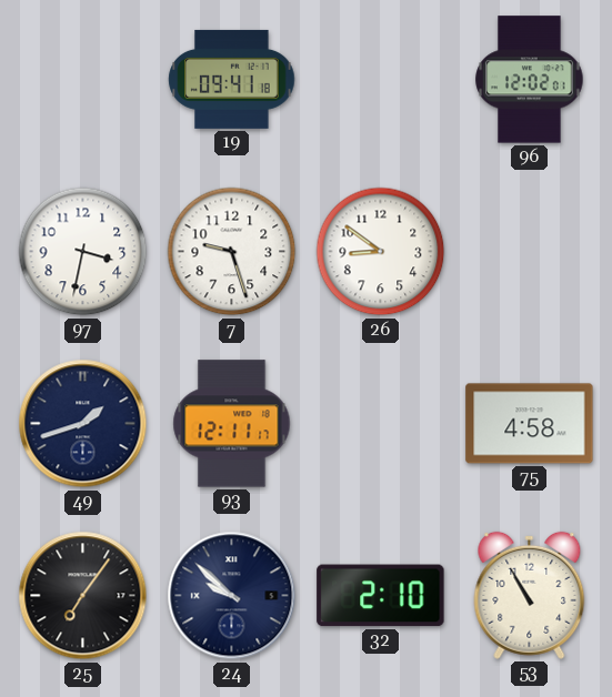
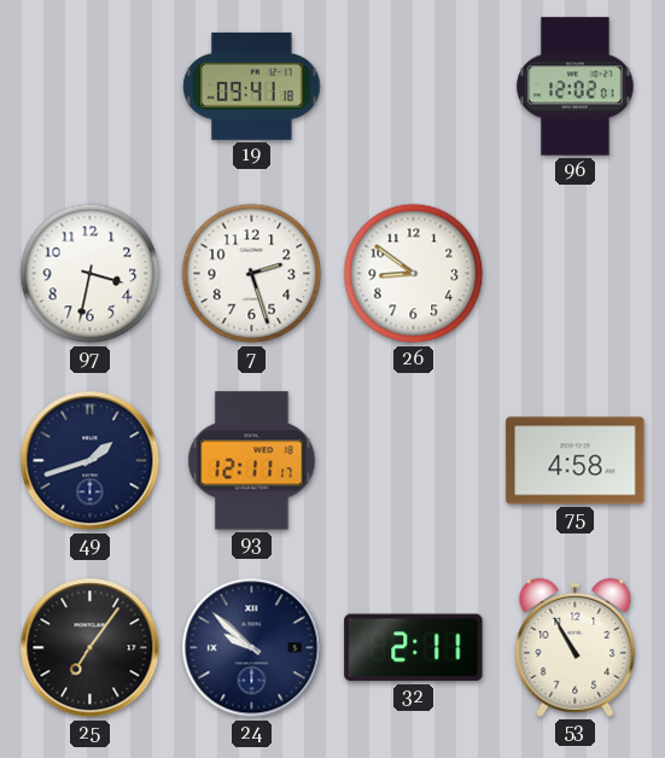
7: 9:27 -> 2:27 (252, 274)
32: 2:10 -> 2:11 (414, 648)
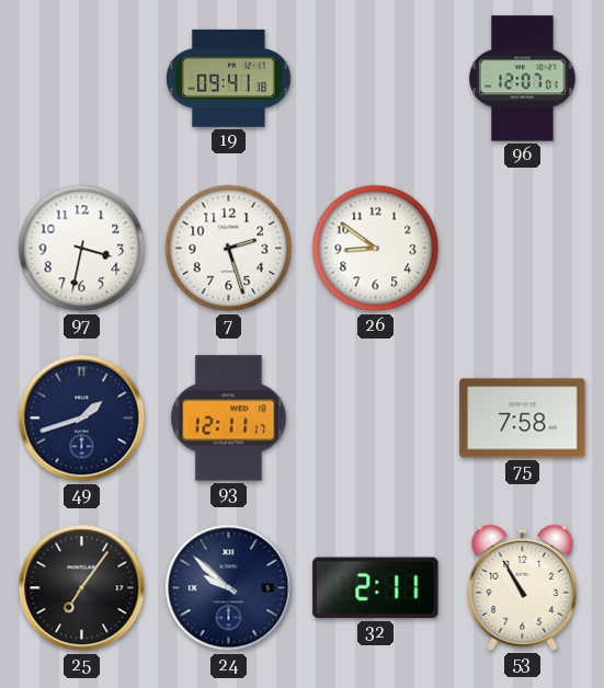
96: 12:02 -> 12:07 (523, 79)
75: 4:58 -> 7:58 (523, 418)
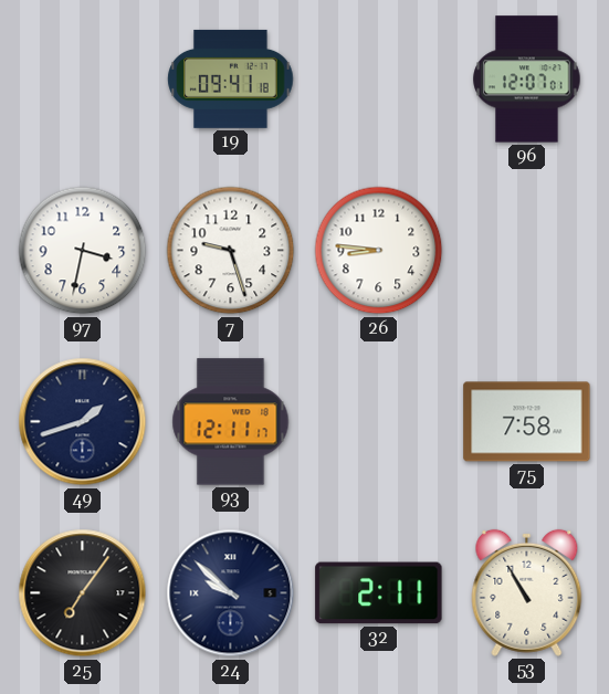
7: 2:27 -> 9:27 (231, 251)
26: 8:51 -> 8:46 (379, 251)
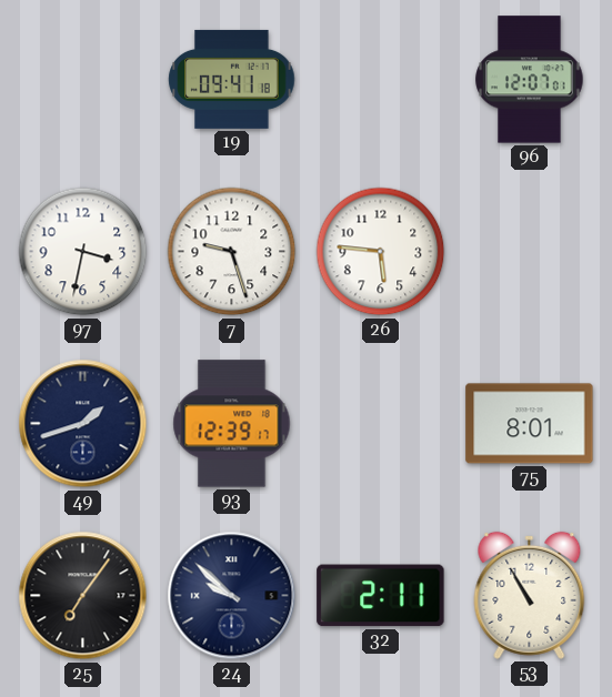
26: 8:46 -> 5:46 (381, 252)
93: 12:11 -> 12:39 (232, 424)
75: 7:58 -> 8:01 (530, 424)
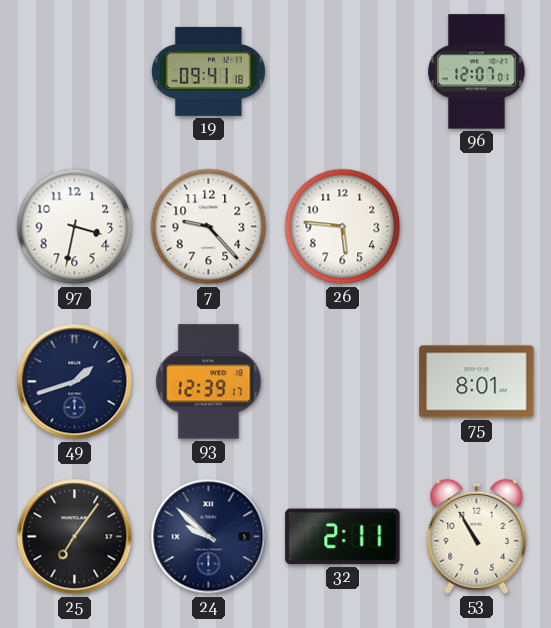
7: 9:27 -> 9:23 (209, 227)
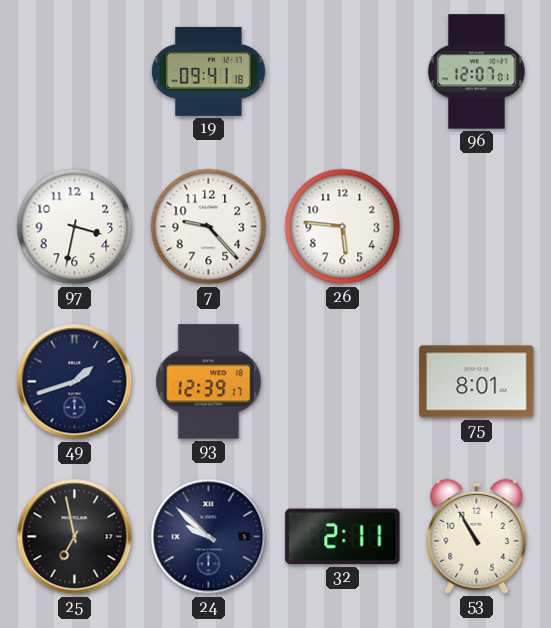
25: 7:06 -> 6:58 (75, 537)
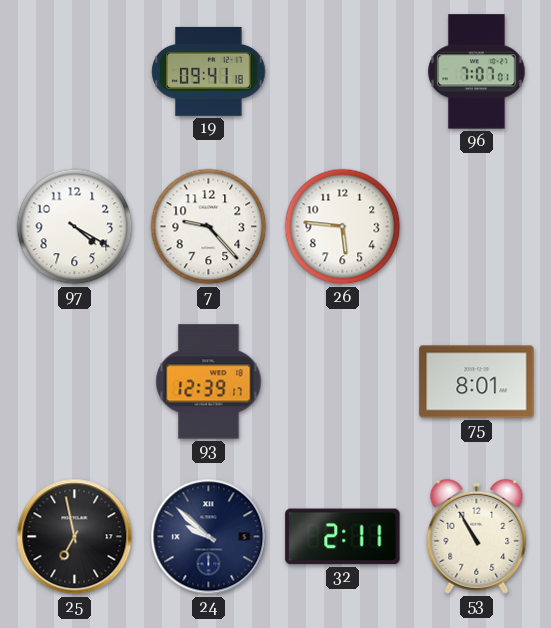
96: 12:07 -> 7:07 (477, 72)
97: 3:32 -> 4:20 (75, 227)
49: 1:42 -> none (75, 382)
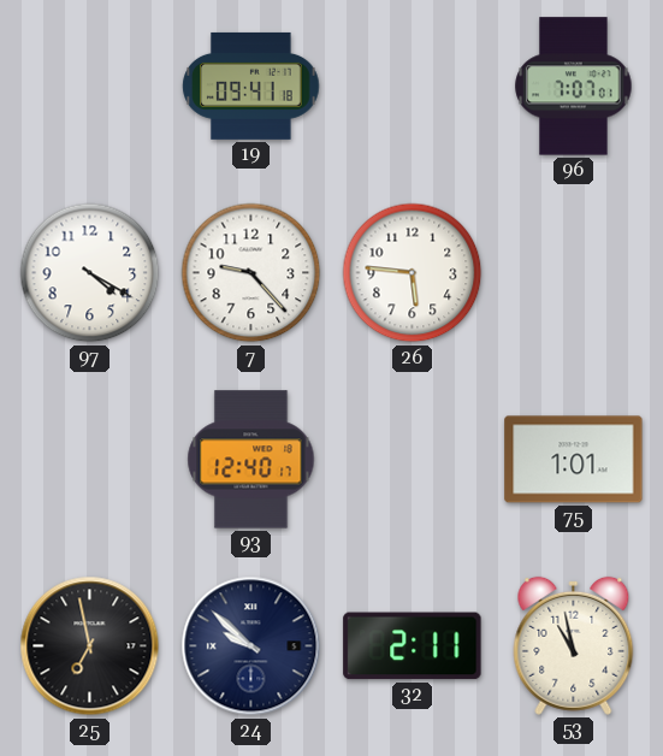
93: 12:39 -> 12:40 (251, 460)
75: 8:01 -> 1:01 (574, 460)
53: 10:55 -> 10:58 (574, 645)
